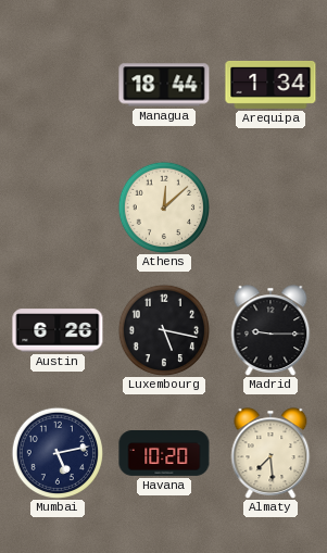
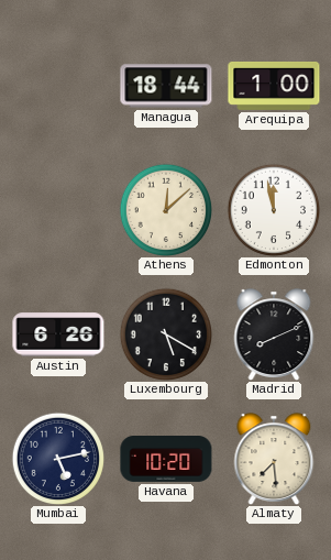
Arequipa: 1:34 -> 1:00 (274, 86)
Edmonton: none -> 11:58 (273, 209)
Luxembourg: 5:17 -> 5:20 (165, 333)
Madrid: 9:15 -> 8:11 (274, 334)
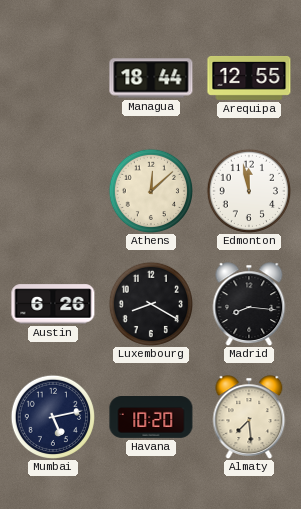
Arequipa: 1:00 -> 12:55 (249, 78)
Luxembourg: 5:20 -> 8:20 (150, 303)
Madrid: 8:11 -> 8:16 (249, 304)
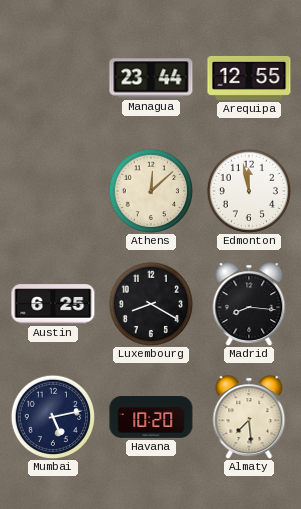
Managua: 18:44 -> 23:44 (151, 78)
Austin: 6:26 -> 6:25 (53, 304)
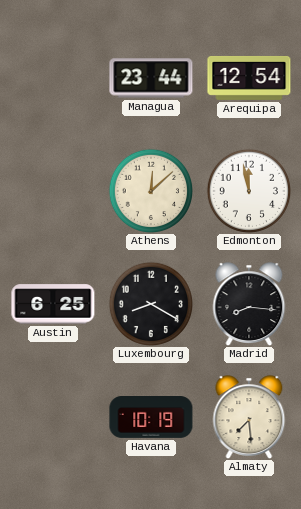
Arequipa: 12:55 -> 12:54 (249, 78)
Mumbai: 5:13 -> none (52, 416)
Havana: 10:20 -> 10:19 (151, 418)
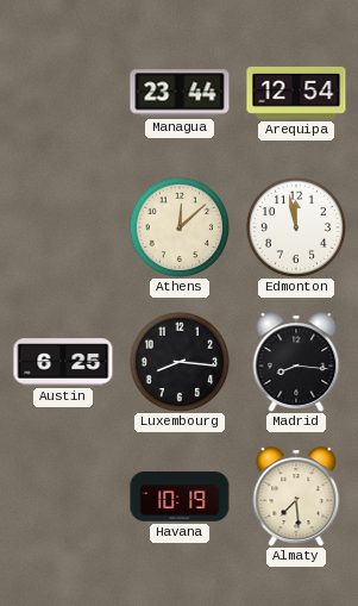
Luxembourg: 8:20 -> 8:16 (178, 361)
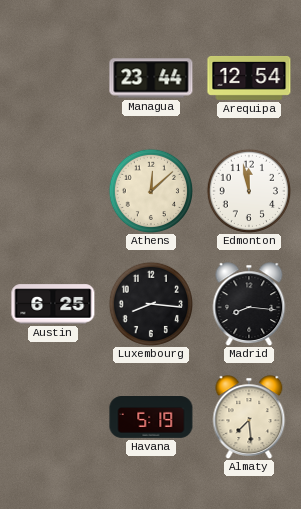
Havana: 10:19 -> 5:19 (151, 418)
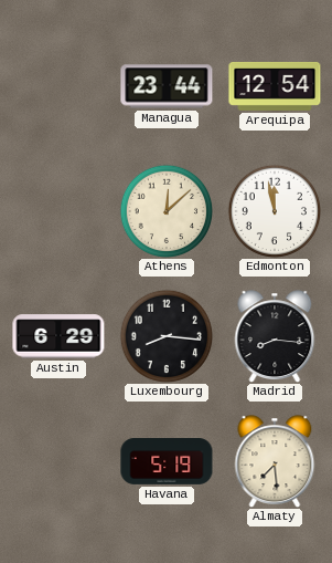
Austin: 6:25 -> 6:29 (58, 336)
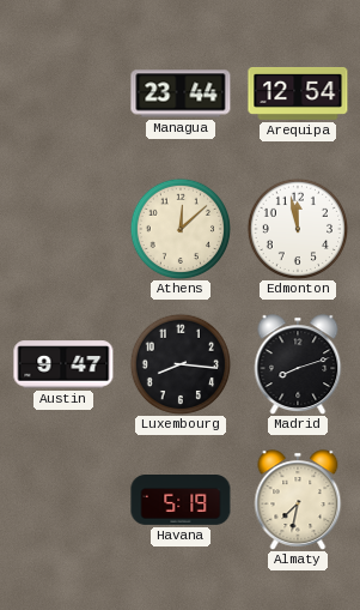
Austin: 6:29 -> 9:47 (63, 364)
Madrid: 8:16 -> 8:12 (298, 364)
Almaty: 7:29 -> 7:32 (298, 500)
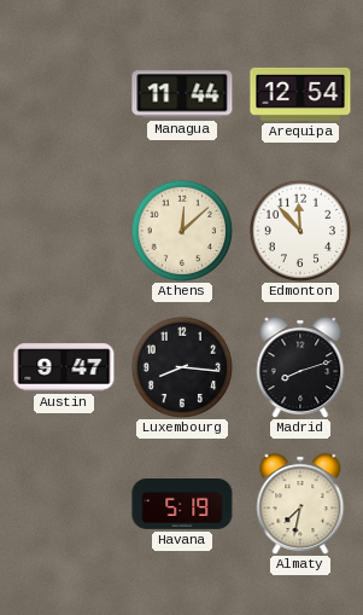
Managua: 23:44 -> 11:44 (182, 94)
Edmonton: 11:58 -> 11:53 (299, 230)
